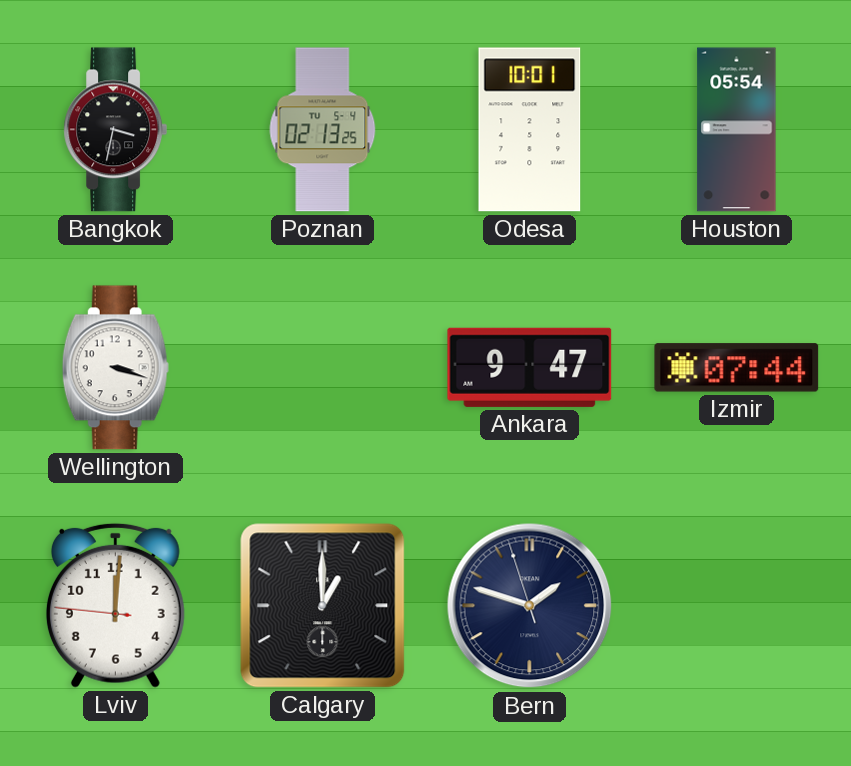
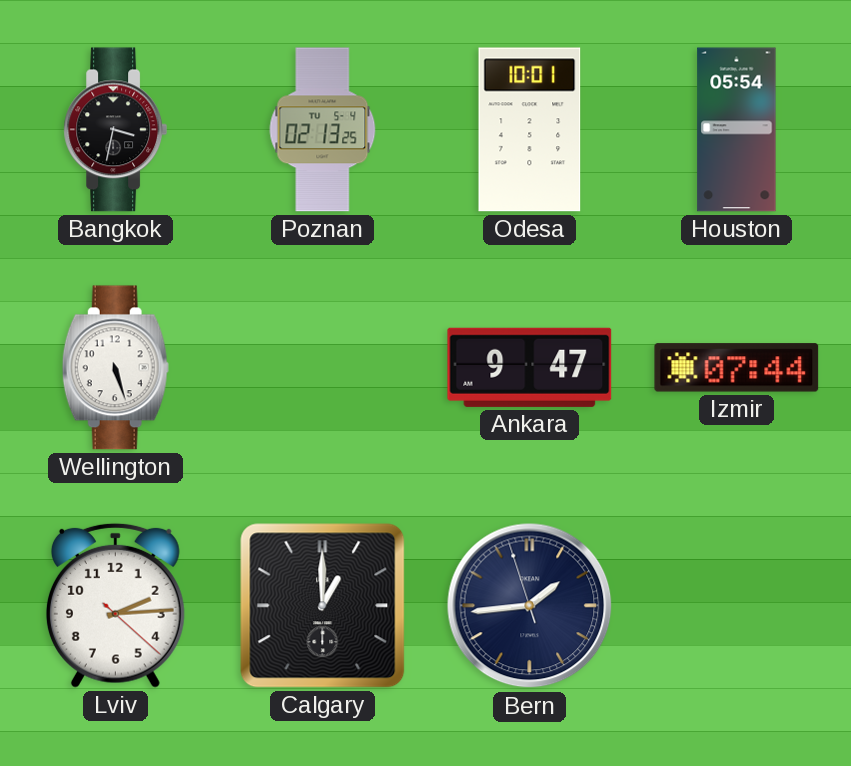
Wellington: 3:18 -> 5:27 (115, 368)
Lviv: 12:00 -> 2:14 (115, 605)
Bern: 1:47 -> 1:43 (530, 606)
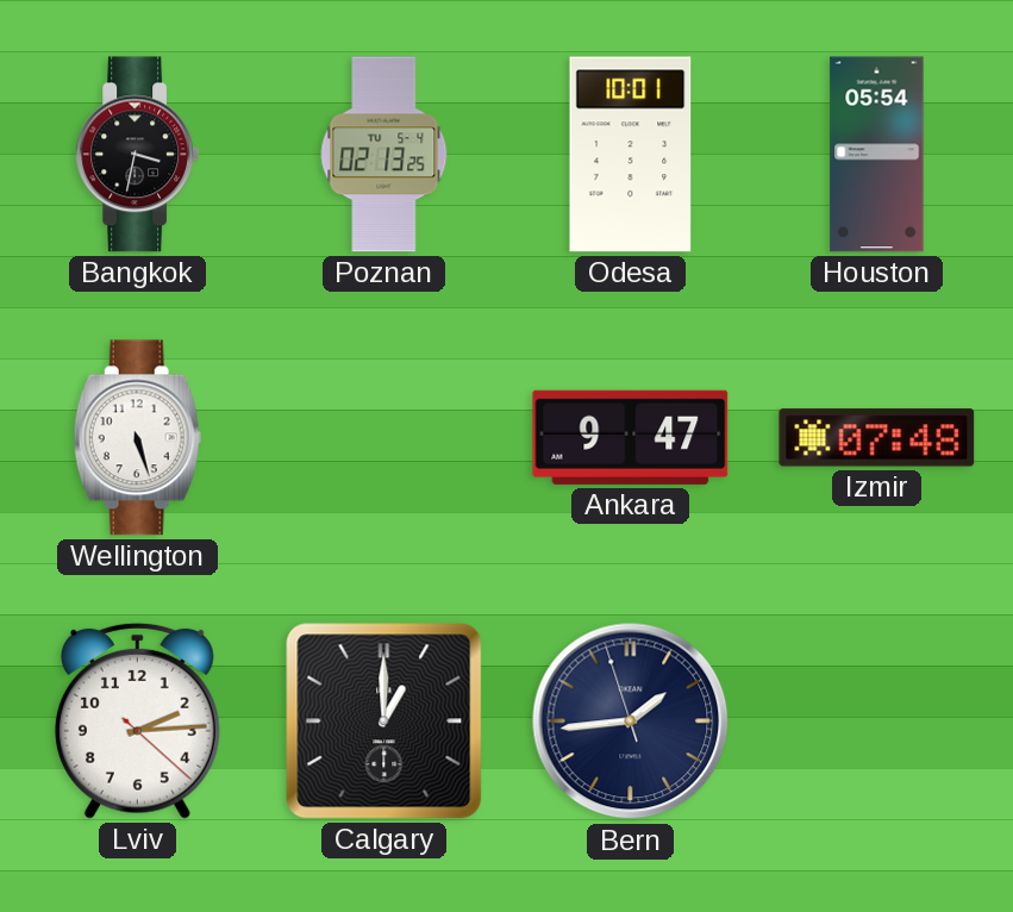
Izmir: 07:44 -> 07:48 (877, 438)
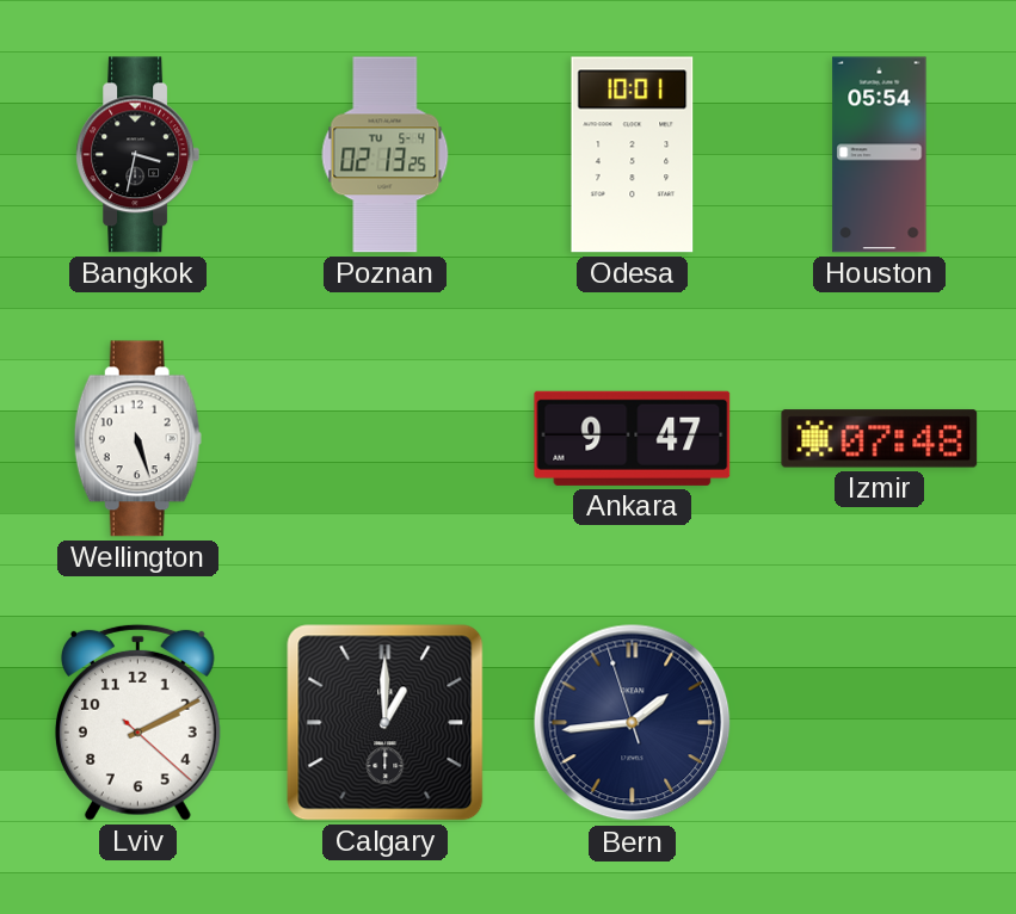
Lviv: 2:14 -> 2:10 (137, 722)
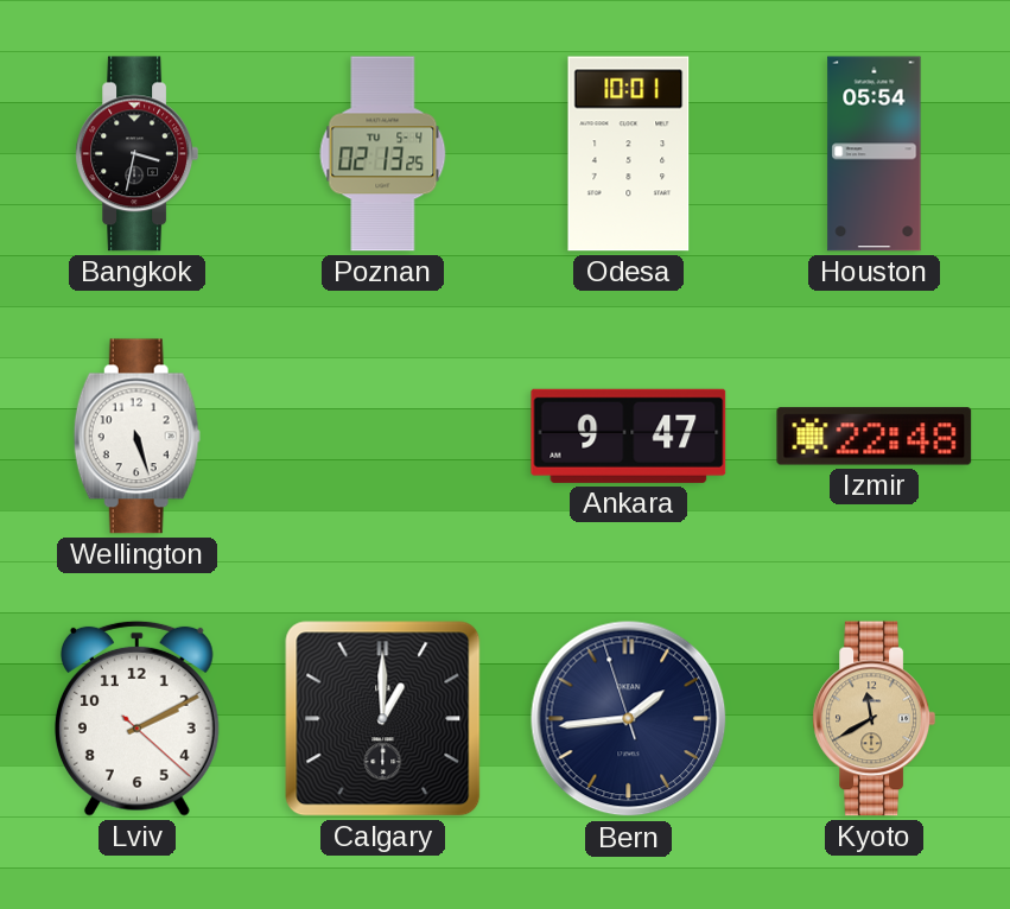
Izmir: 07:48 -> 22:48 (875, 437)
Kyoto: none -> 11:40 (874, 719)
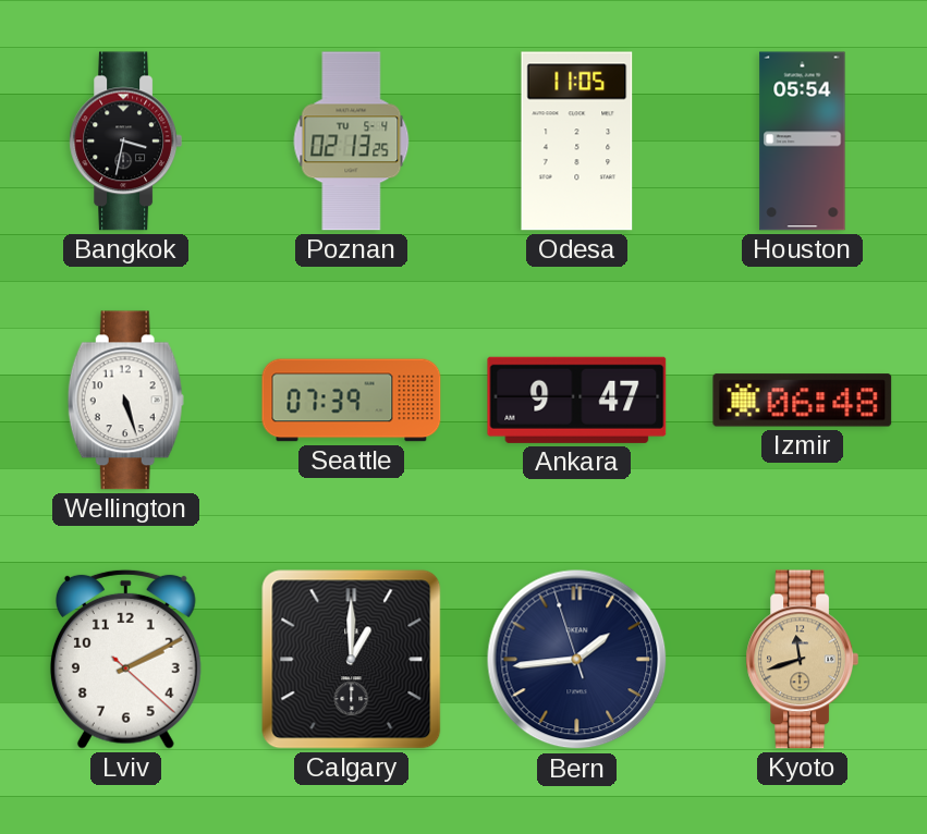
Odesa: 10:01 -> 11:05 (577, 142)
Seattle: none -> 07:39 (352, 401)
Izmir: 22:48 -> 06:48 (803, 401)
Kyoto: 11:40 -> 11:42 (802, 660)
